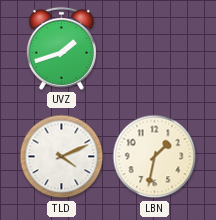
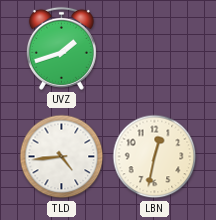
TLD: 4:11 -> 4:44 (62, 157)
LBN: 1:32 -> 12:32 (155, 157)
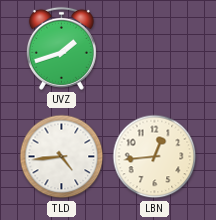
LBN: 12:32 -> 12:44 (155, 157)
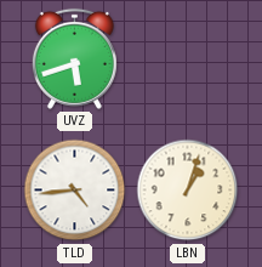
UVZ: 1:42 -> 5:42 (74, 58)
LBN: 12:44 -> 1:03 (188, 191)
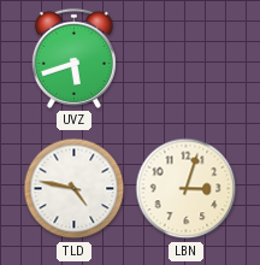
TLD: 4:44 -> 4:47 (75, 189)
LBN: 1:03 -> 3:03 (187, 189)
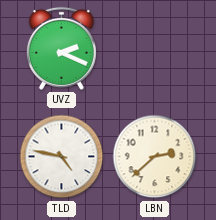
UVZ: 5:42 -> 2:19 (61, 48)
LBN: 3:03 -> 2:38 (155, 157)
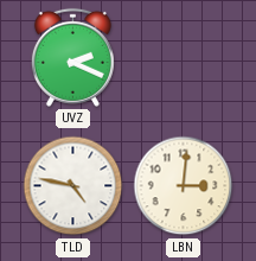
LBN: 2:38 -> 3:01 (184, 186)
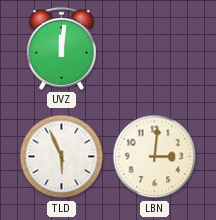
UVZ: 2:19 -> 12:01 (61, 48)
TLD: 4:47 -> 5:56 (62, 157)
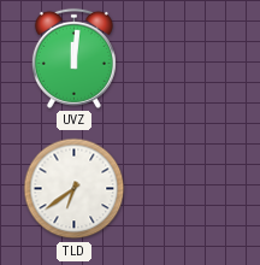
TLD: 5:56 -> 6:39 (75, 189)
LBN: 3:01 -> none (155, 157)
